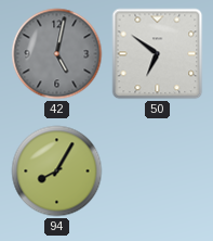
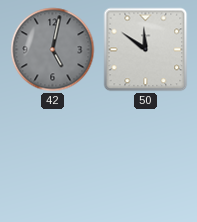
50: 6:51 -> 11:51 (146, 50)
94: 8:05 -> none (57, 172)
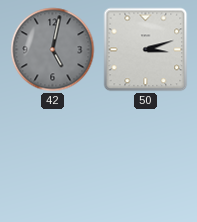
50: 11:51 -> 3:12 (146, 50)
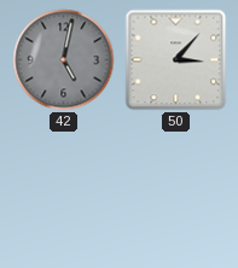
50: 3:12 -> 3:07 (176, 60)
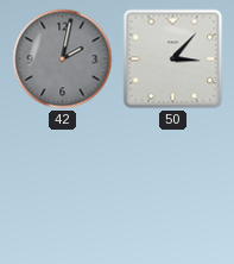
42: 5:02 -> 2:02 (63, 59)
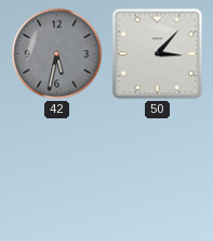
42: 2:02 -> 5:32 (57, 54)
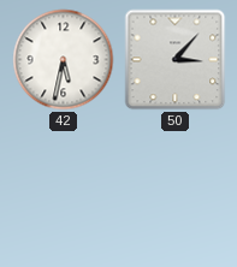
42 dial: grey -> white (64, 60)
